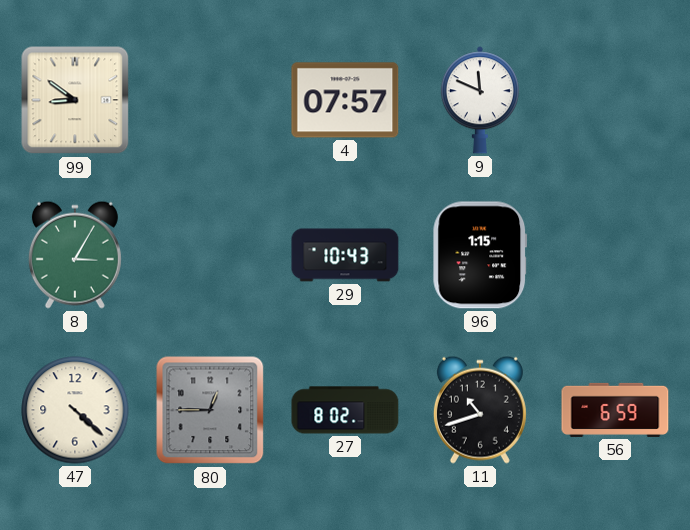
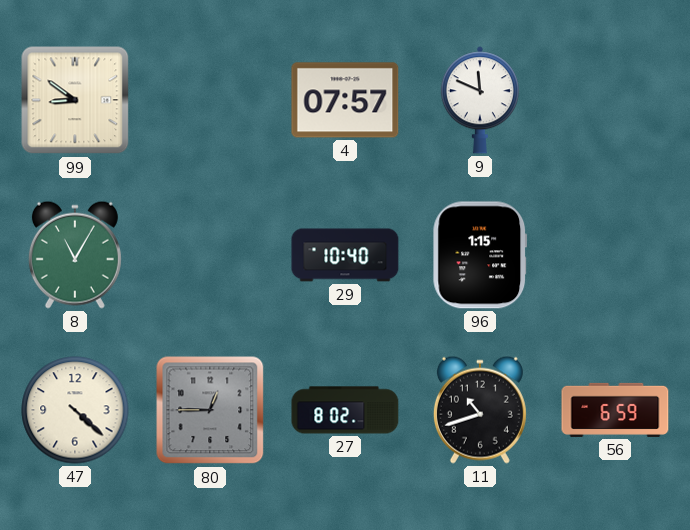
8: 3:05 -> 11:05 (75, 255)
29: 10:43 -> 10:40 (345, 255)
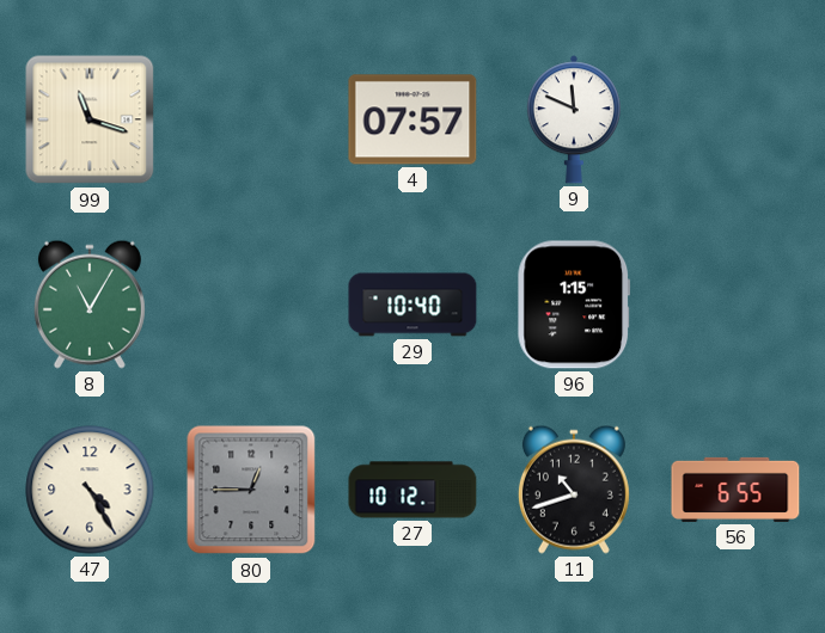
99: 8:51 -> 11:18 (90, 119)
47: 4:22 -> 4:25 (90, 490)
27: 8:02 -> 10:12 (412, 490)
56: 6:59 -> 6:55 (735, 490)
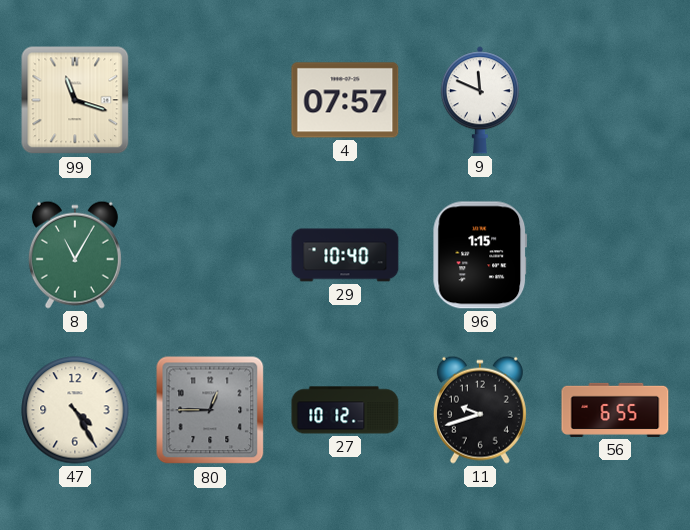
11: 10:42 -> 9:42 (480, 410)
